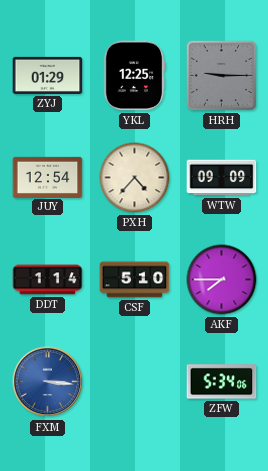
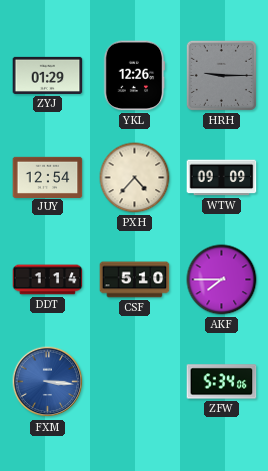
YKL: 12:25 -> 12:26 (135, 76)
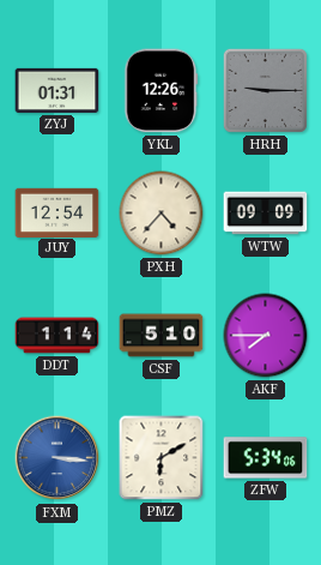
ZYJ: 01:29 -> 01:31 (57, 90)
PMZ: none -> 6:10 (162, 458)
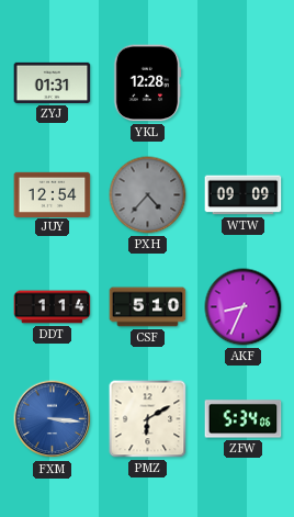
YKL: 12:26 -> 12:28 (148, 83)
HRH: 9:15 -> none (265, 90)
PXH dial: cream -> grey (148, 195)
AKF: 7:45 -> 8:34 (244, 307)
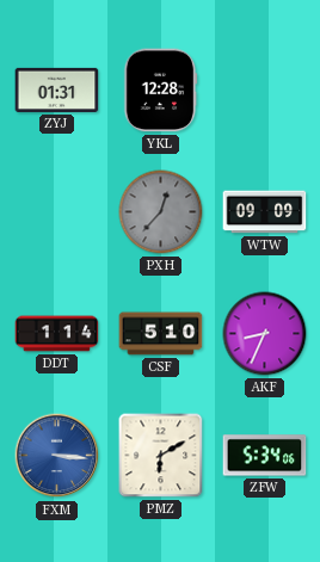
JUY: 12:54 -> none (53, 194)
PXH: 4:37 -> 12:37 (161, 212)
